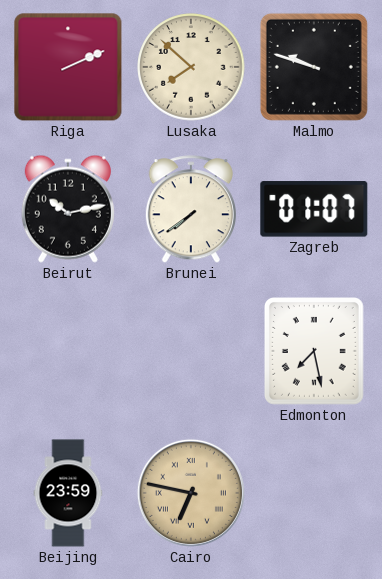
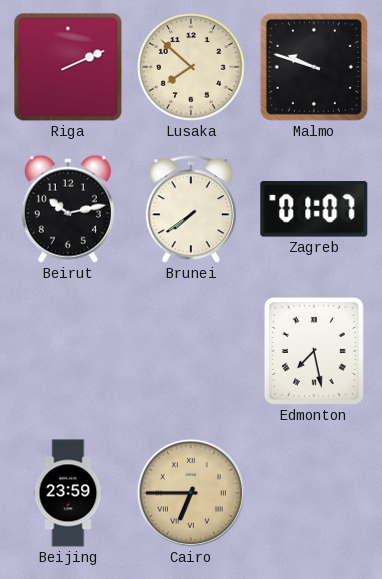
Cairo: 6:47 -> 6:45 (191, 493)
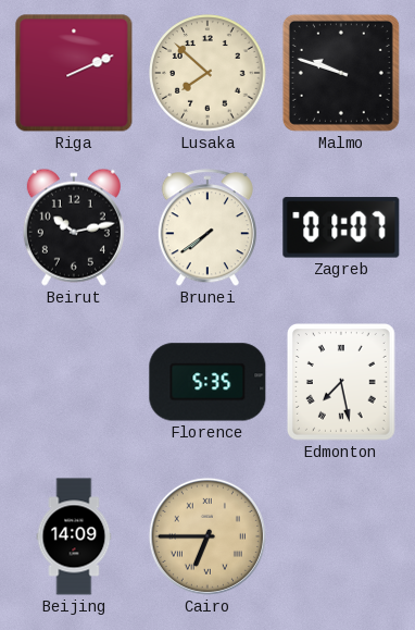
Florence: none -> 5:35 (207, 382)
Beijing: 23:59 -> 14:09 (74, 536)
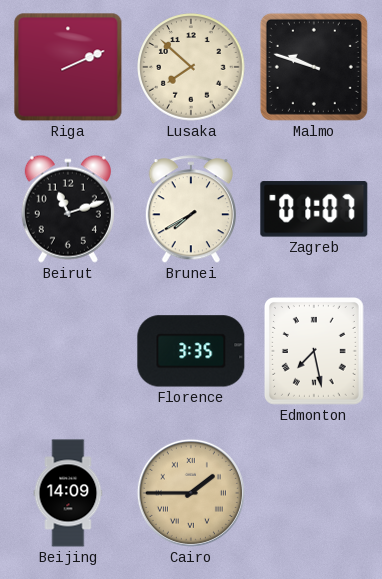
Beirut: 10:13 -> 11:12 (68, 209)
Brunei: 7:39 -> 7:40 (191, 210)
Florence: 5:35 -> 3:35 (191, 351)
Cairo: 6:45 -> 1:45 (191, 493)
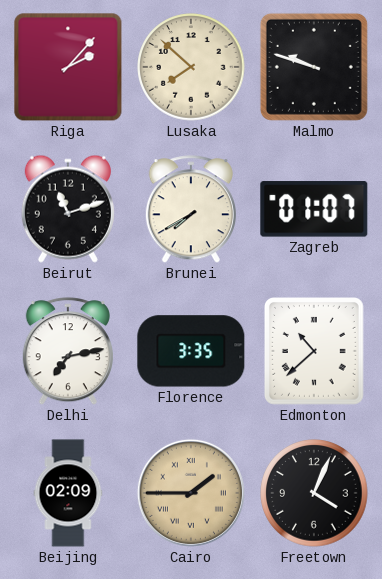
Riga: 2:11 -> 2:07 (68, 67)
Delhi: none -> 7:13 (68, 352)
Edmonton: 7:28 -> 10:38 (315, 352)
Beijing: 14:09 -> 02:09 (68, 493)
Freetown: none -> 4:04 (314, 493)
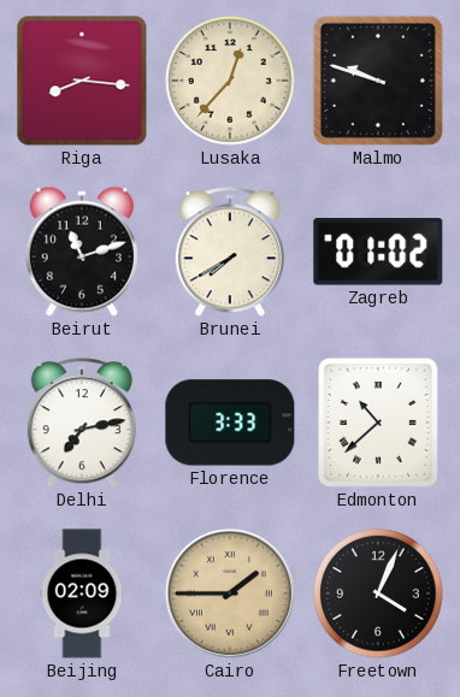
Riga: 2:07 -> 8:16 (82, 81)
Lusaka: 7:52 -> 12:37 (230, 81)
Zagreb: 01:07 -> 01:02 (378, 252)
Florence: 3:35 -> 3:33 (230, 423)
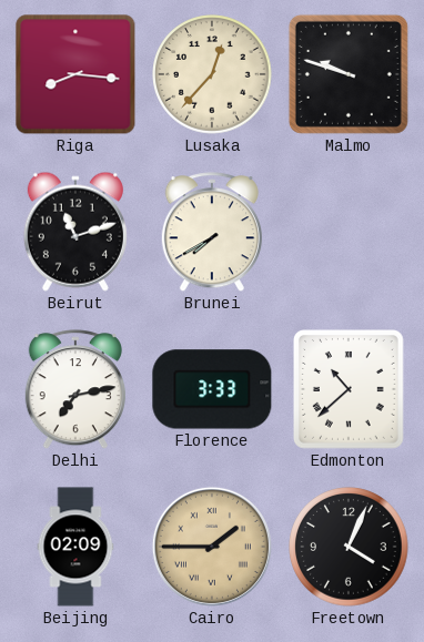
Zagreb: 01:02 -> none (378, 252)
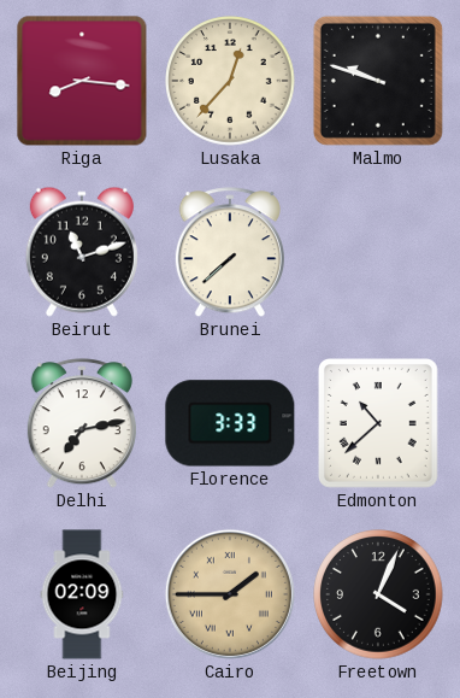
Brunei: 7:40 -> 7:38 (230, 253)
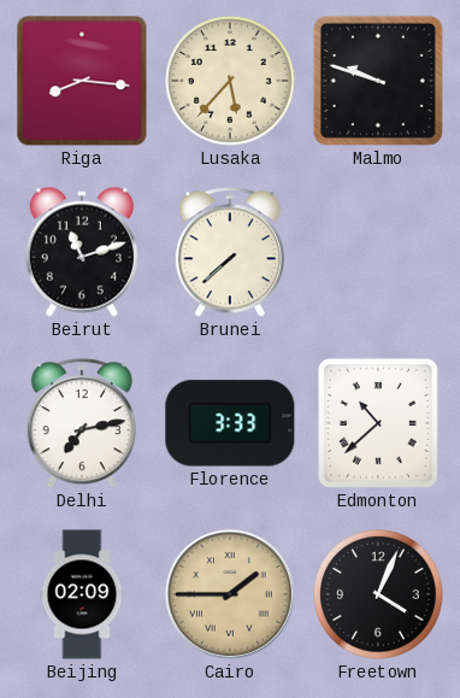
Lusaka: 12:37 -> 5:37 (230, 81)
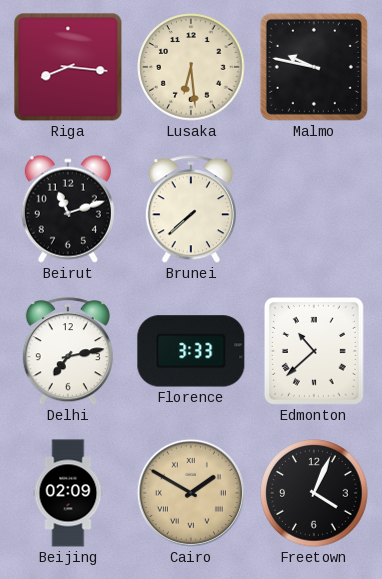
Lusaka: 5:37 -> 6:29 (191, 67)
Malmo: 9:48 -> 9:47 (314, 67)
Cairo: 1:45 -> 1:50 (191, 493)
